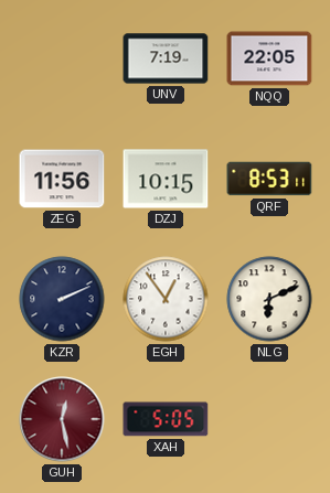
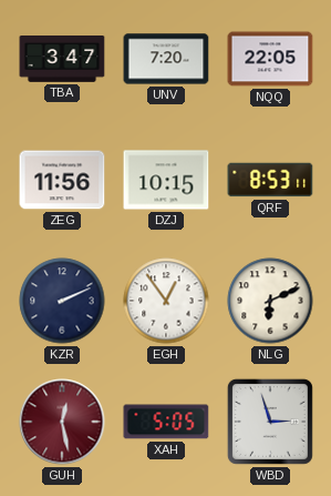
TBA: none -> 3:47 (62, 60)
UNV: 7:19 -> 7:20 (166, 59)
WBD: none -> 2:57 (270, 422)
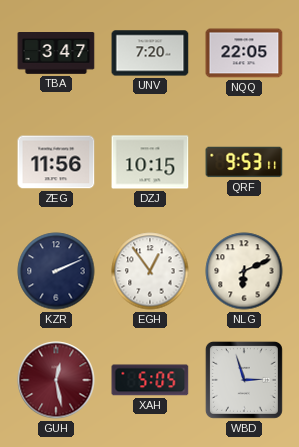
QRF: 8:53 -> 9:53 (244, 162)
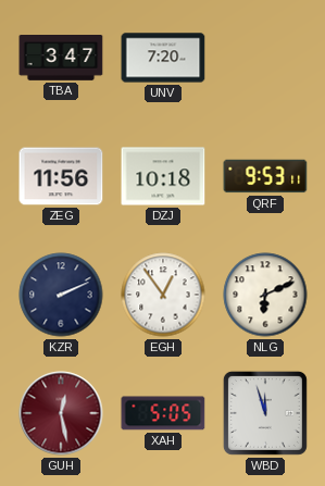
NQQ: 22:05 -> none (244, 53)
DZJ: 10:15 -> 10:18 (163, 176)
WBD: 2:57 -> 11:57 (265, 413)
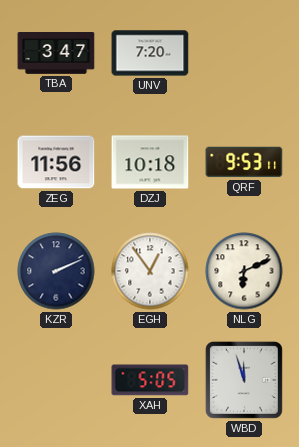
GUH: 12:28 -> none (61, 413)
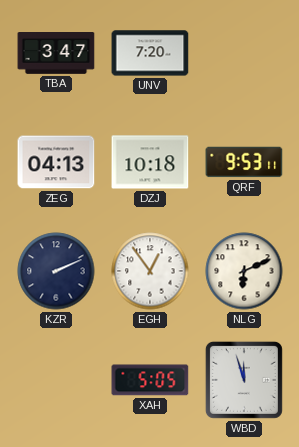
ZEG: 11:56 -> 04:13 (56, 162)
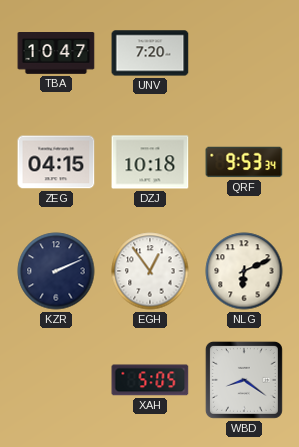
TBA: 3:47 -> 10:47 (56, 54)
ZEG: 04:13 -> 04:15 (56, 162)
QRF: 9:53:11 -> 9:53:34 (244, 162)
WBD: 11:57 -> 8:21 (244, 380)
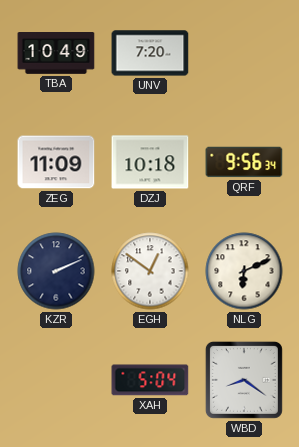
TBA: 10:47 -> 10:49 (56, 54)
ZEG: 04:15 -> 11:09 (56, 162)
QRF: 9:53 -> 9:56 (244, 162)
EGH: 12:54 -> 12:51 (150, 271)
XAH: 5:05 -> 5:04 (150, 380)
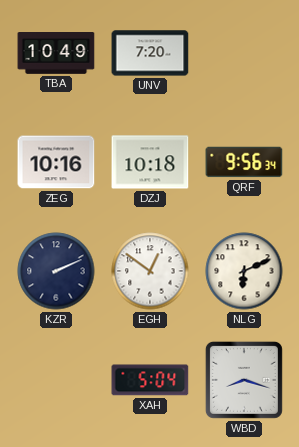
ZEG: 11:09 -> 10:16 (56, 162)
WBD: 8:21 -> 8:18 (244, 380)
